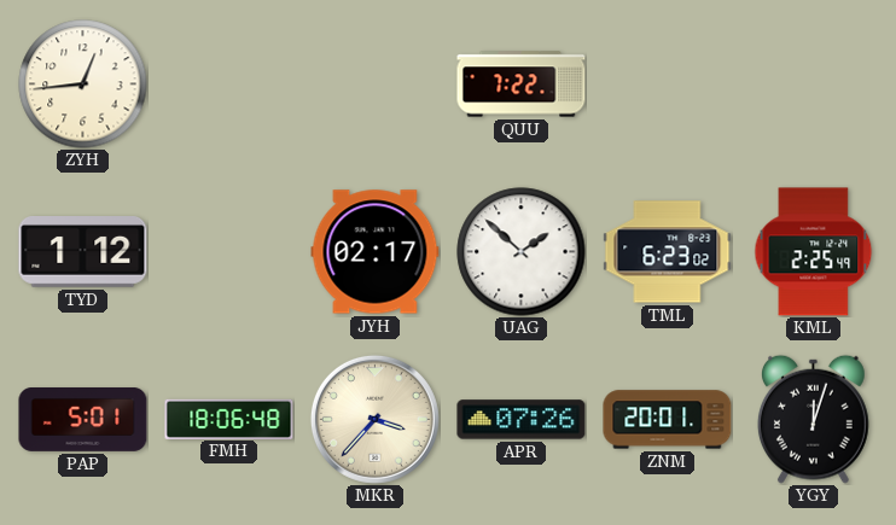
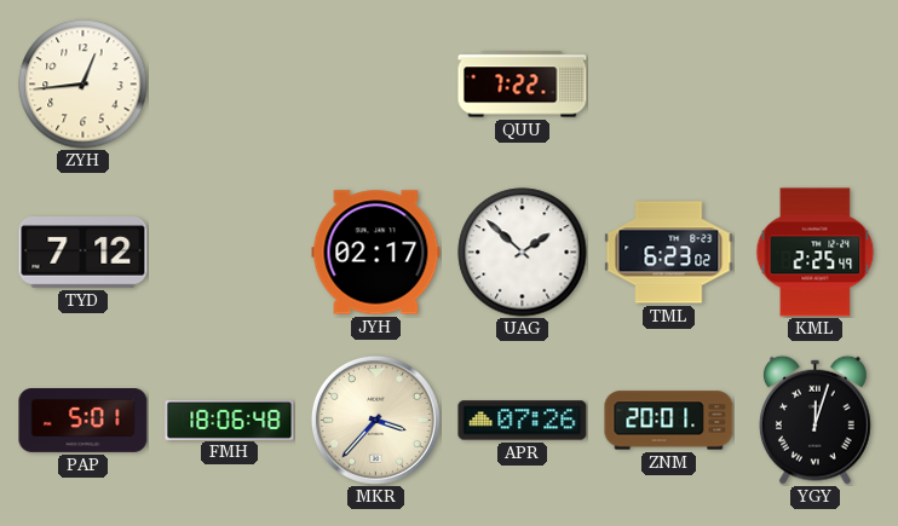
TYD: 1:12 -> 7:12 (84, 253)
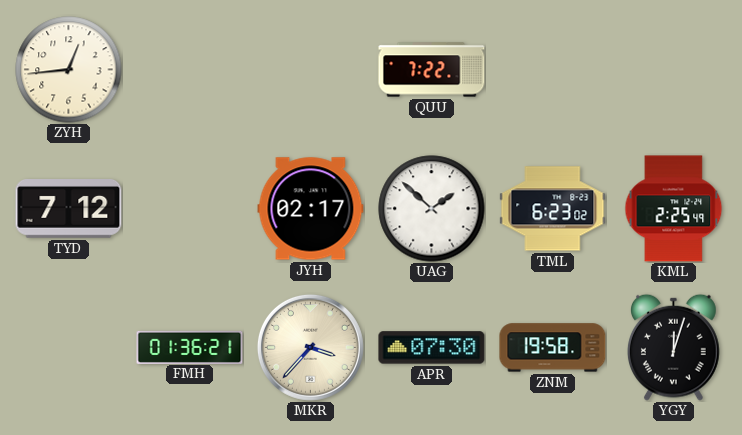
PAP: 5:01 -> none (84, 421)
FMH: 18:06 -> 01:36 (190, 347)
APR: 07:26 -> 07:30 (432, 348)
ZNM: 20:01 -> 19:58 (553, 348)
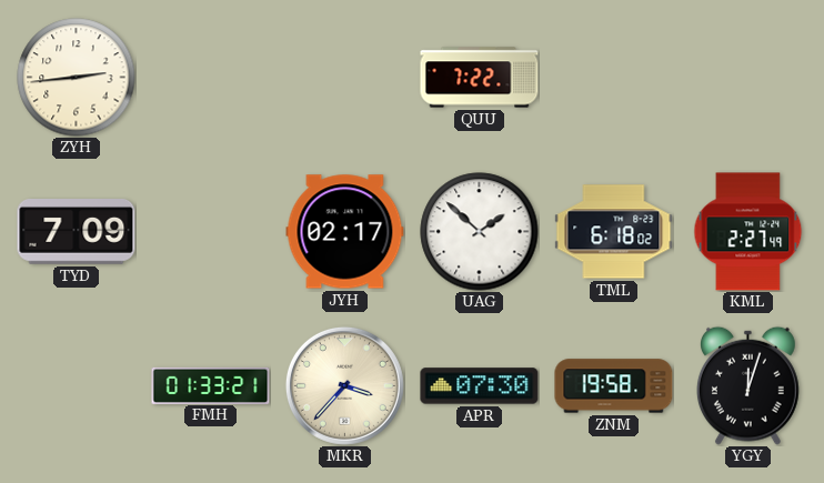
ZYH: 12:44 -> 2:44 (77, 78)
TYD: 7:12 -> 7:09 (77, 232)
TML: 6:23 -> 6:18 (614, 232)
KML: 2:25 -> 2:27 (748, 232)
FMH: 01:36 -> 01:33 (211, 385)
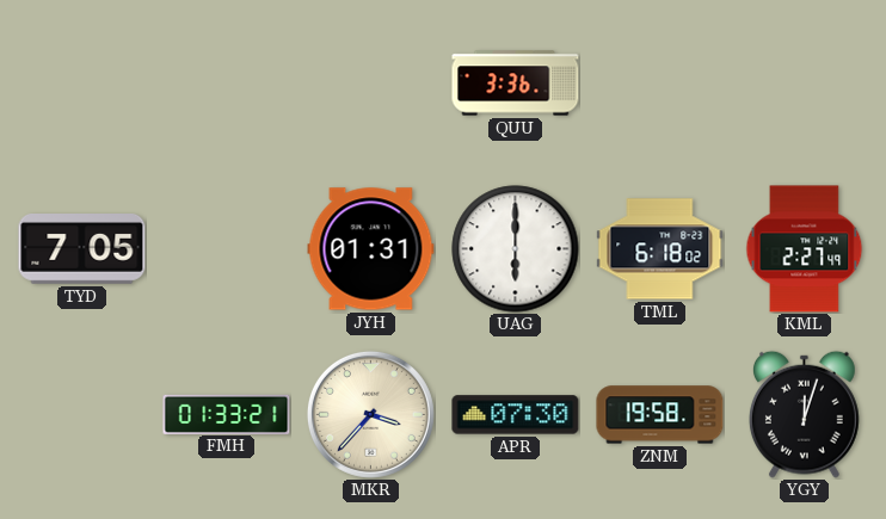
ZYH: 2:44 -> none (77, 78)
QUU: 7:22 -> 3:36 (516, 84)
TYD: 7:09 -> 7:05 (82, 249)
JYH: 02:17 -> 01:31 (371, 249)
UAG: 1:52 -> 6:00 (516, 249)
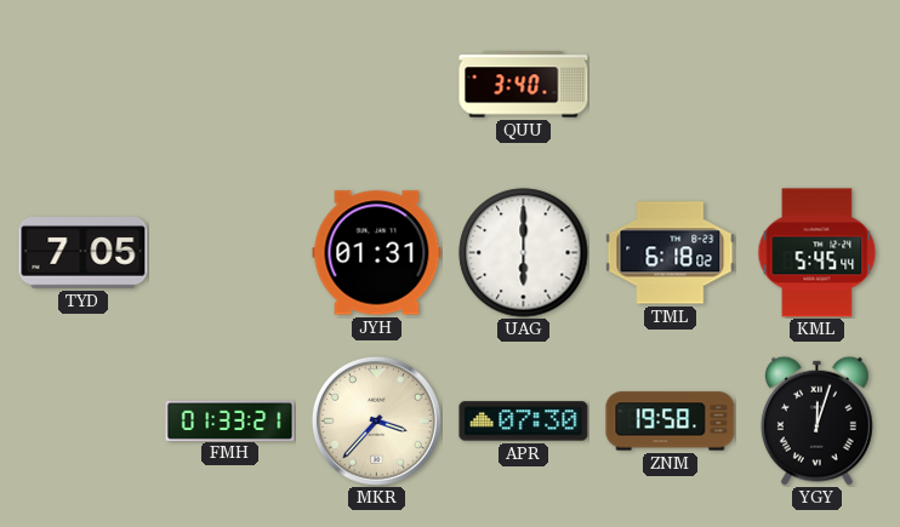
QUU: 3:36 -> 3:40 (524, 85)
KML: 2:27 -> 5:45 (818, 253)
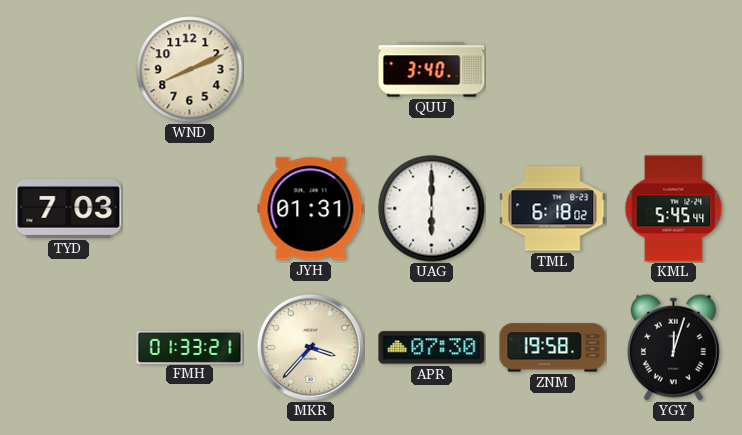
WND: none -> 8:11 (190, 70)
TYD: 7:05 -> 7:03 (69, 209)
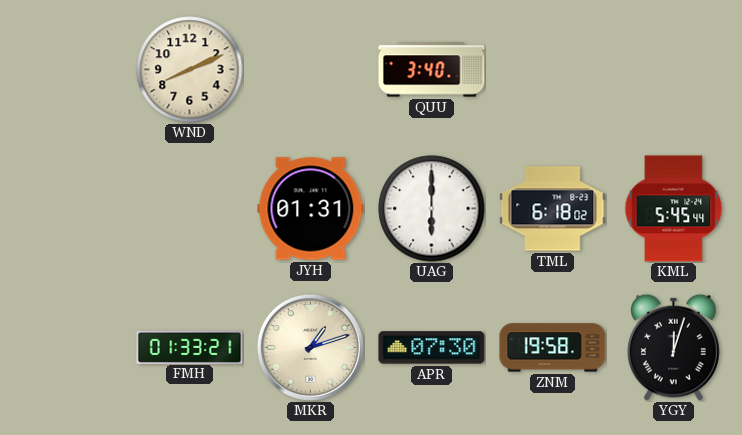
TYD: 7:03 -> none (69, 209)
MKR: 3:37 -> 1:12 (310, 347)
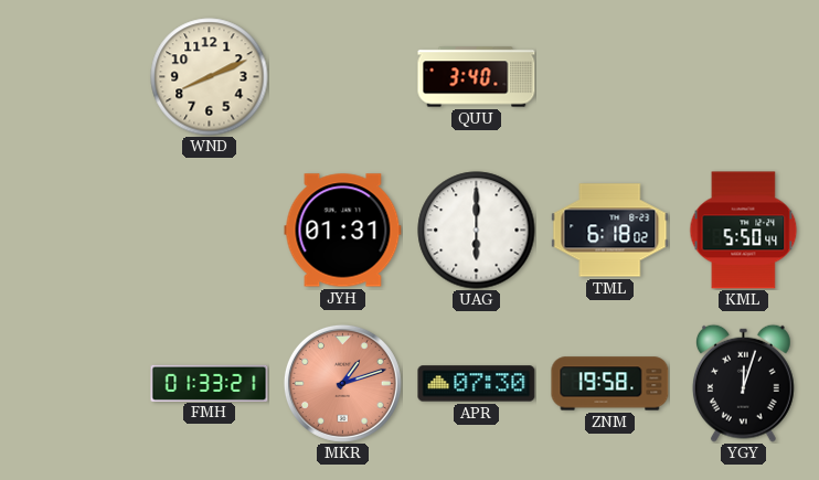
KML: 5:45 -> 5:50 (744, 231)
MKR dial: cream -> salmon (342, 383)
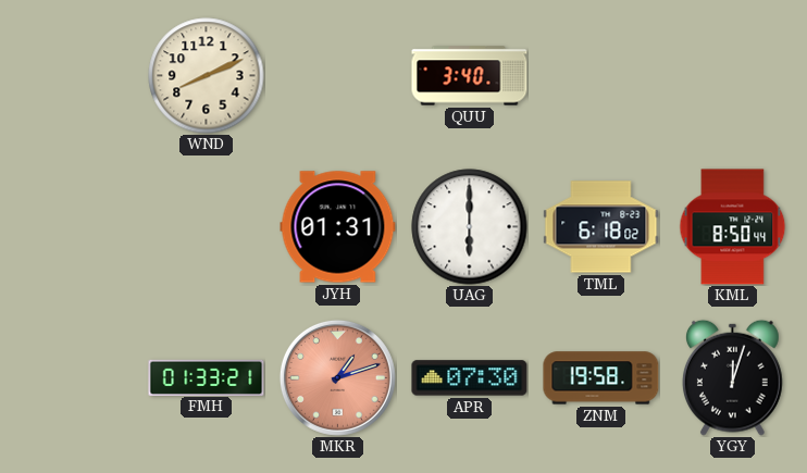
KML: 5:50 -> 8:50 (733, 227)
